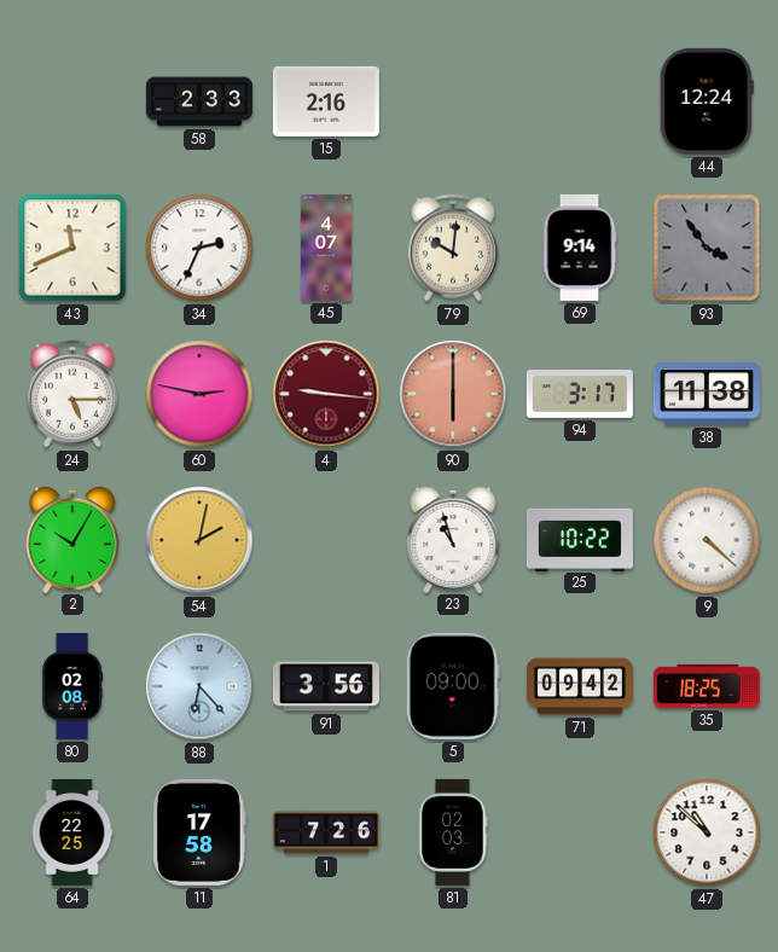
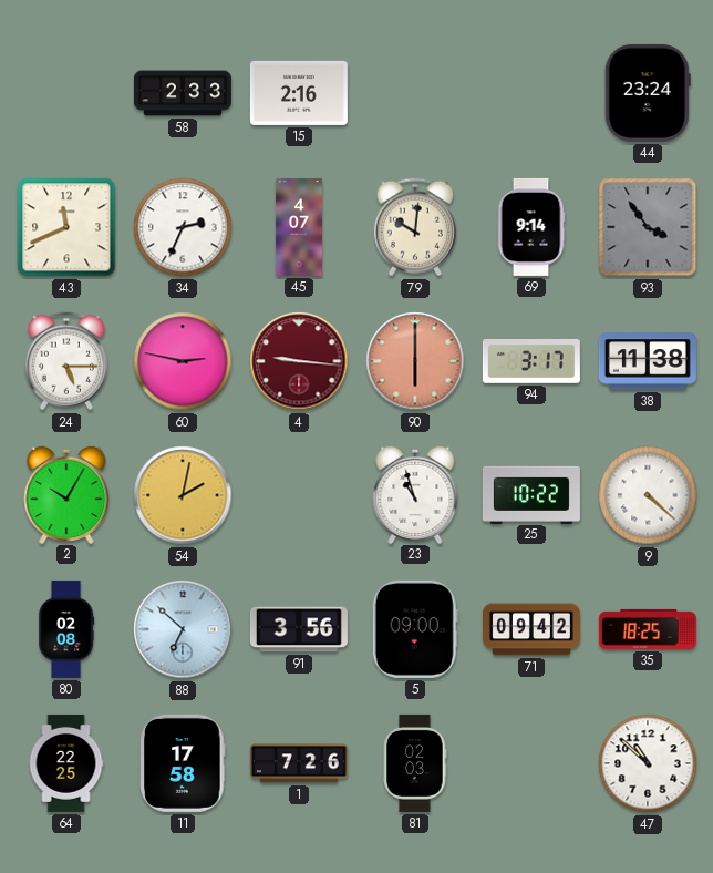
44: 12:24 -> 23:24 (648, 93)
88: 6:23 -> 6:52 (183, 629)
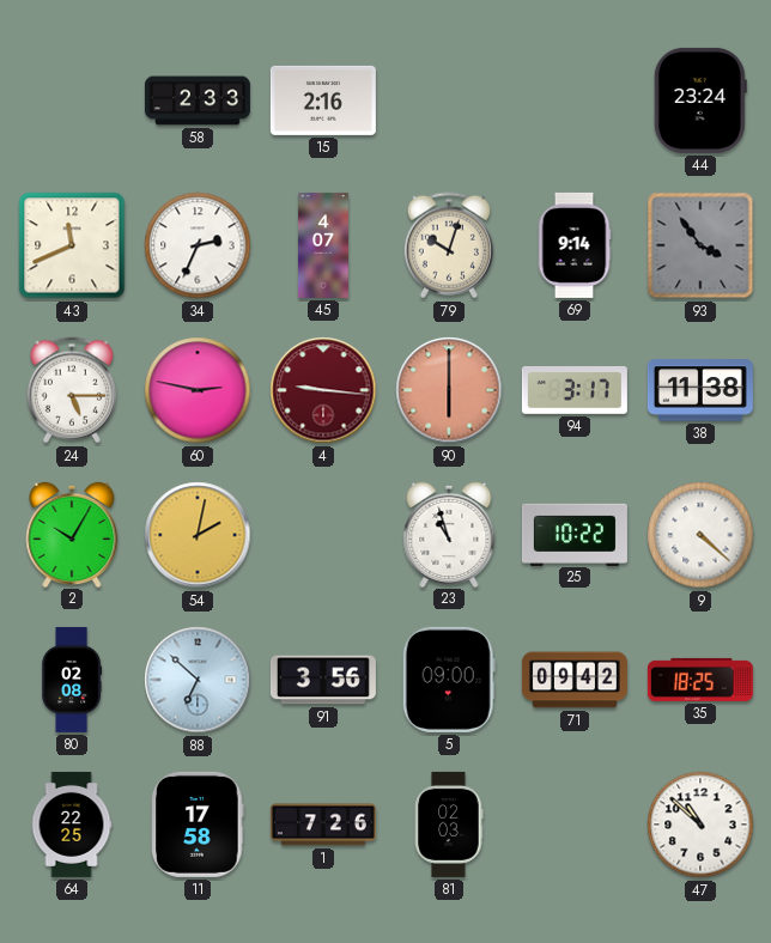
79: 10:01 -> 10:03 (449, 245)
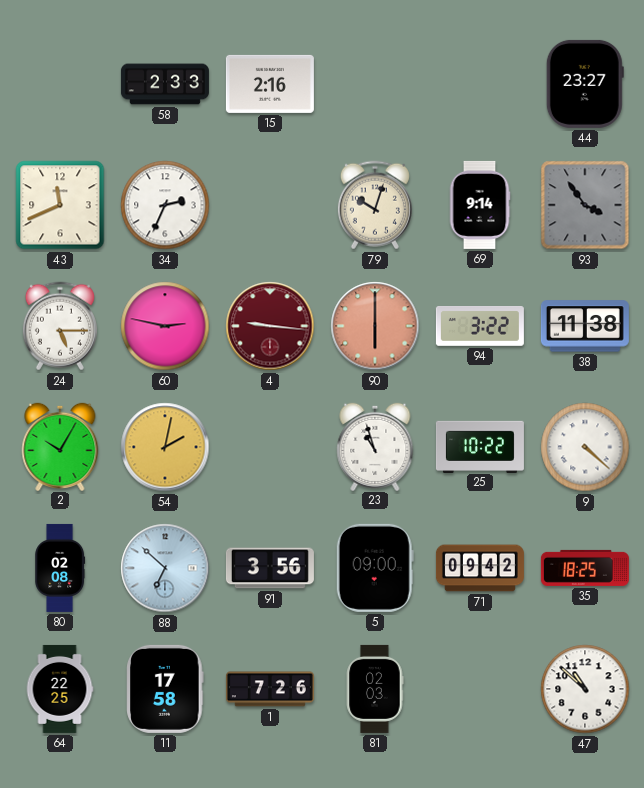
44: 23:24 -> 23:27 (585, 84)
45: 4:07 -> none (323, 245)
94: 3:17 -> 3:22 (480, 327)
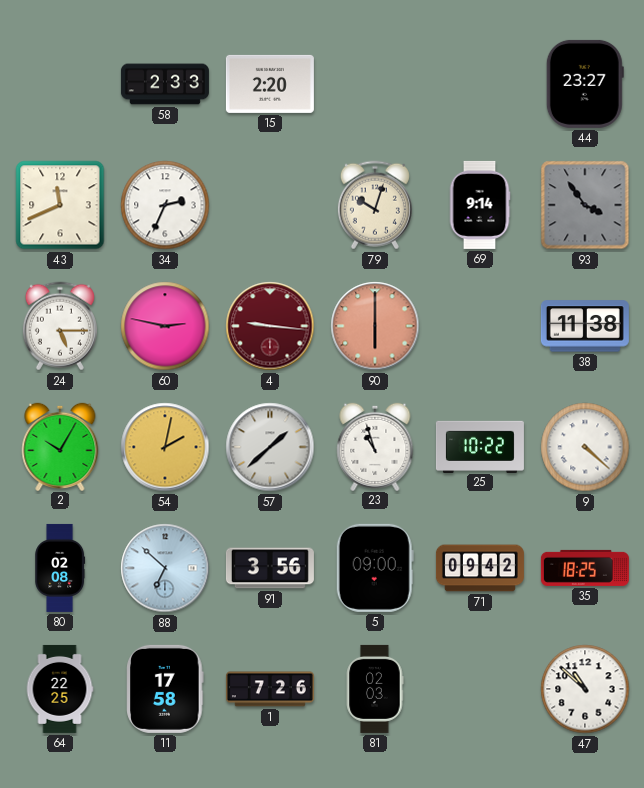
15: 2:16 -> 2:20 (270, 84)
94: 3:22 -> none (480, 327)
57: none -> 1:38 (270, 447)
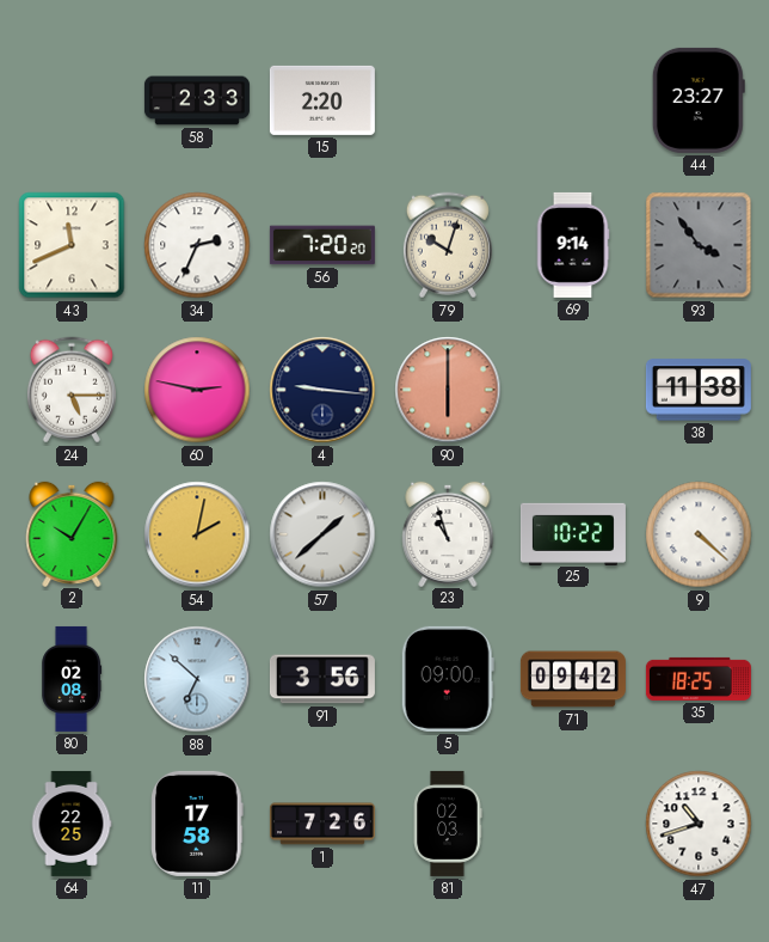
56: none -> 7:20 (322, 245)
4 dial: burgundy -> navy (322, 390)
47: 10:52 -> 10:42 (699, 824)
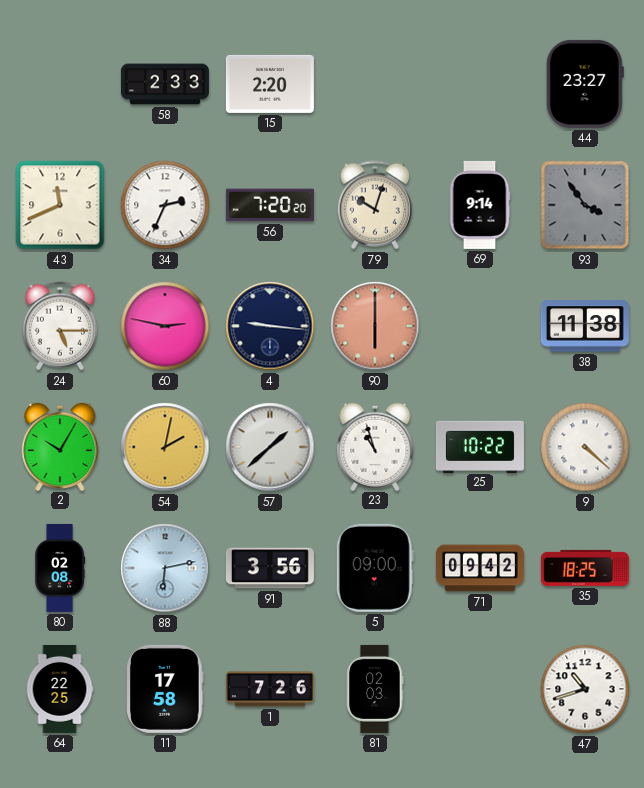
88: 6:52 -> 6:13 (165, 568)
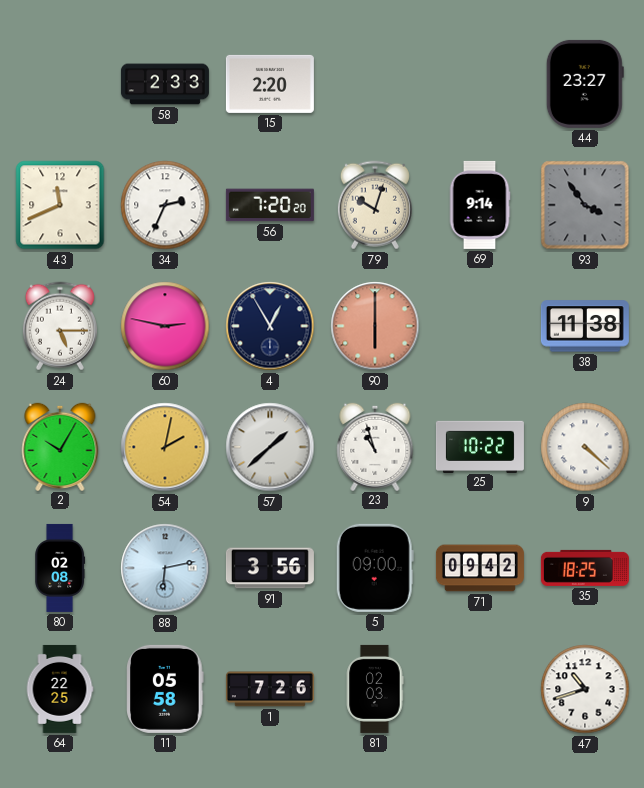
4: 9:16 -> 12:55 (270, 326)
11: 17:58 -> 05:58 (165, 689)
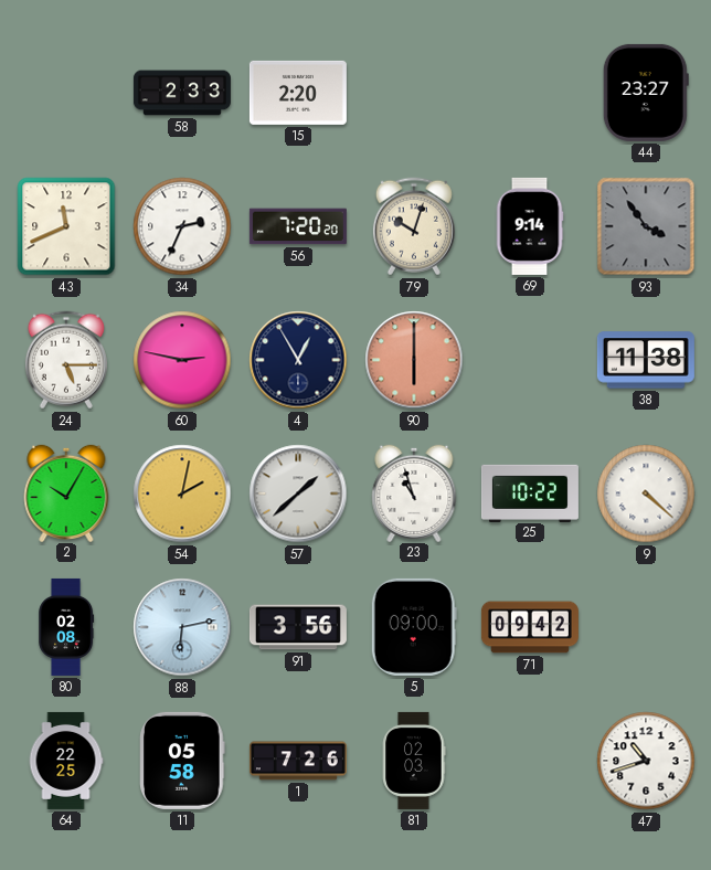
35: 18:25 -> none (585, 568)
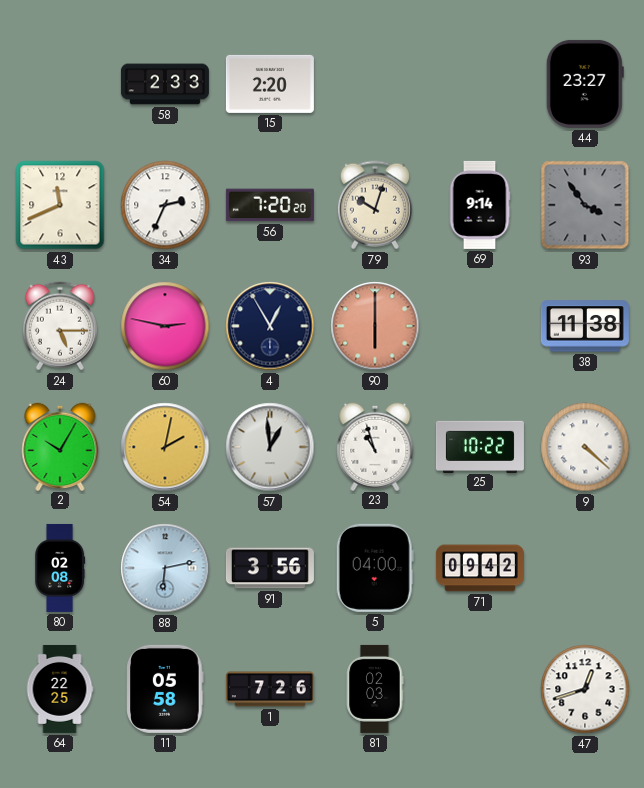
57: 1:38 -> 12:59 (270, 447)
5: 09:00 -> 04:00 (375, 568)
47: 10:42 -> 12:42 (585, 689)
